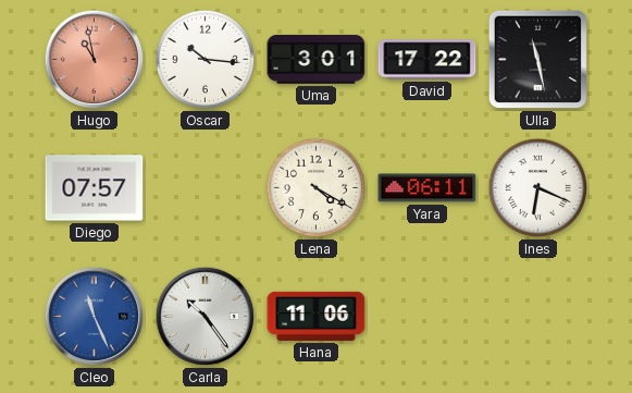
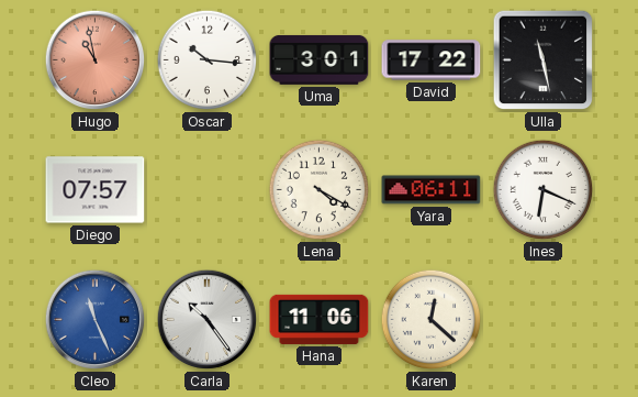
Karen: none -> 12:22 (432, 320)
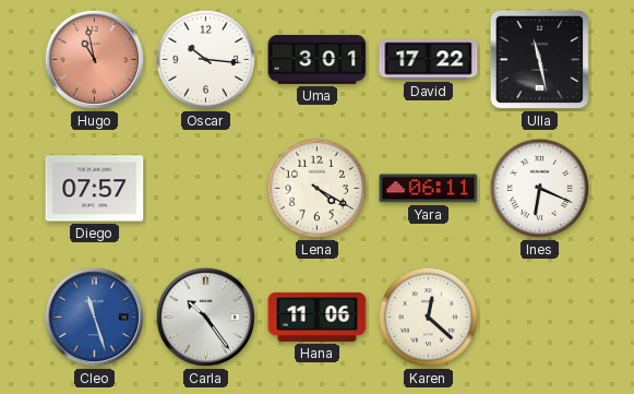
Cleo: 11:26 -> 11:27 (95, 318)
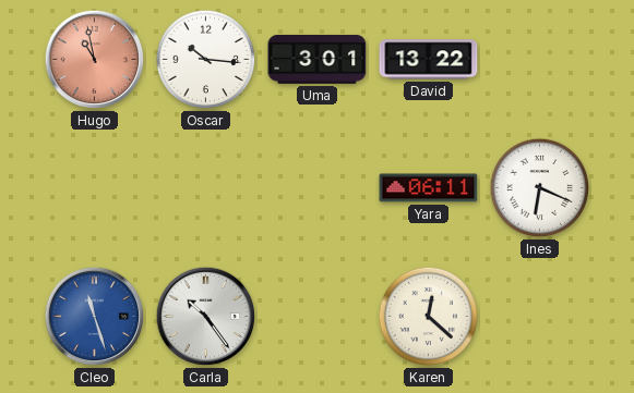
David: 17:22 -> 13:22 (429, 60)
Ulla: 11:28 -> none (540, 60)
Diego: 07:57 -> none (95, 189)
Lena: 4:20 -> none (318, 189)
Hana: 11:06 -> none (318, 317)
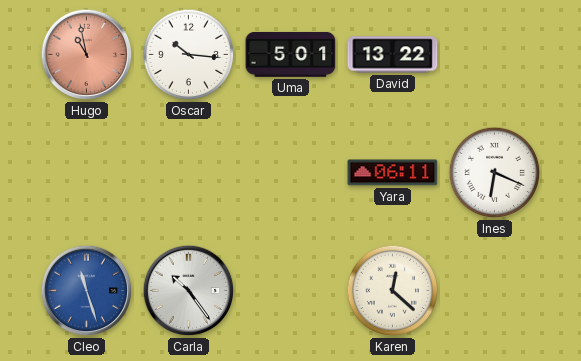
Uma: 3:01 -> 5:01 (291, 55)
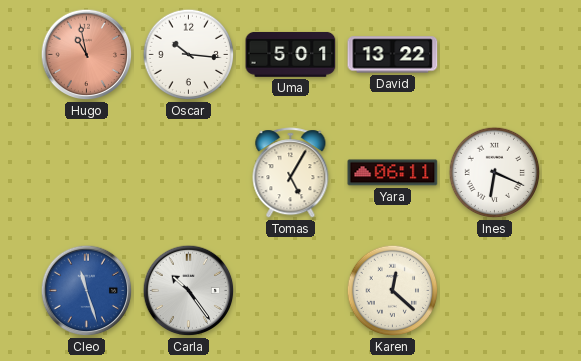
Tomas: none -> 5:05 (291, 173)
